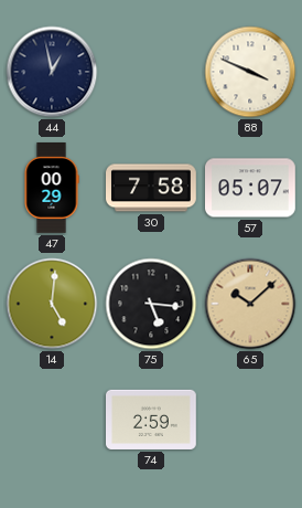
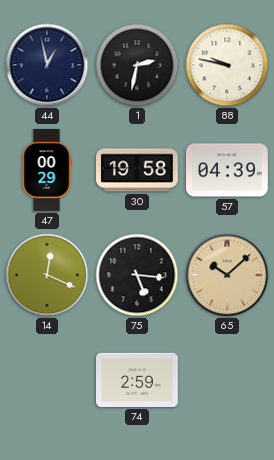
1: none -> 2:32 (137, 65)
88: 3:49 -> 9:47 (227, 65)
30: 7:58 -> 19:58 (138, 170)
57: 05:07 -> 04:39 (228, 170)
14: 5:01 -> 12:19 (47, 275)
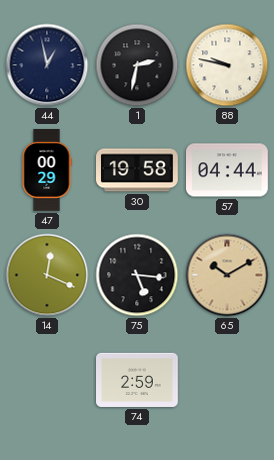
57: 04:39 -> 04:44 (228, 170)
65: 10:08 -> 10:10 (227, 275)
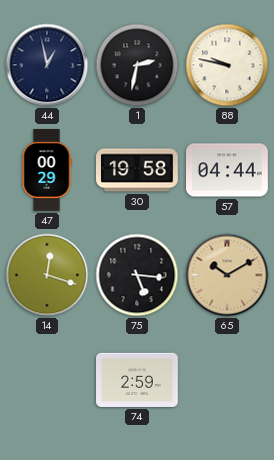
14: 12:19 -> 12:18 (47, 275)
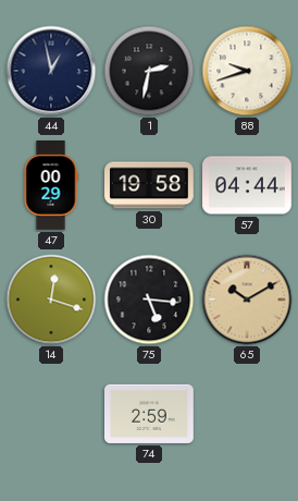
88: 9:47 -> 9:42 (247, 71)
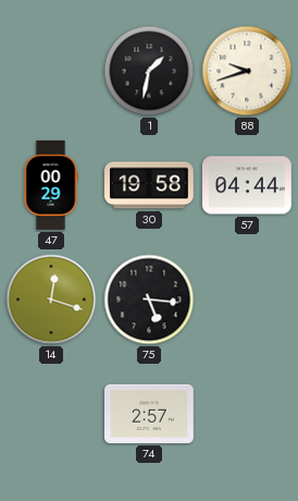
44: 12:58 -> none (51, 71)
1: 2:32 -> 1:32 (149, 71)
65: 10:10 -> none (247, 300)
74: 2:59 -> 2:57 (150, 414)
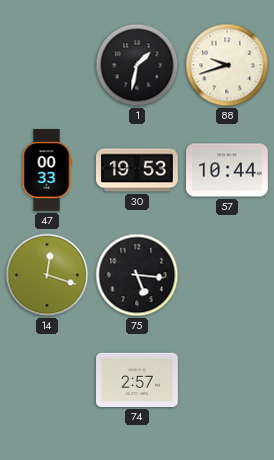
47: 00:29 -> 00:33 (47, 171)
30: 19:58 -> 19:53 (138, 170)
57: 04:44 -> 10:44 (228, 170)
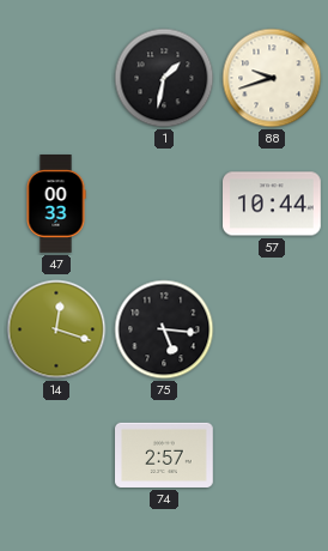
30: 19:53 -> none (138, 170)
